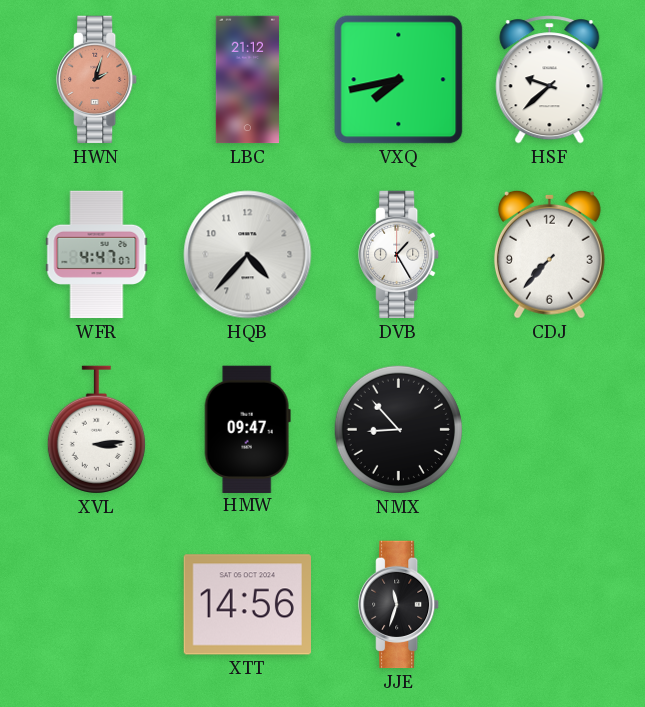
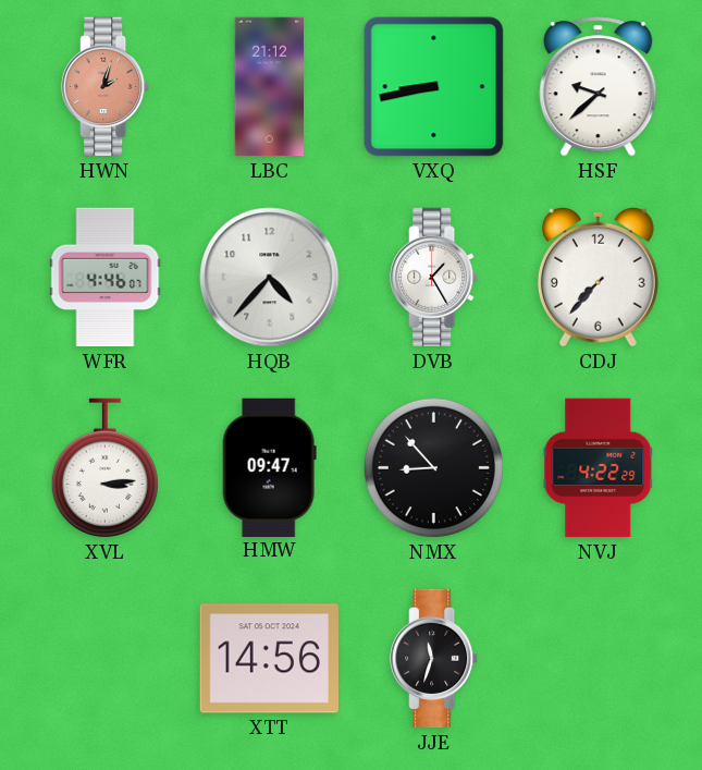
VXQ: 7:43 -> 8:43 (434, 87)
WFR: 4:47 -> 4:46 (106, 278)
NVJ: none -> 4:22 (599, 468)
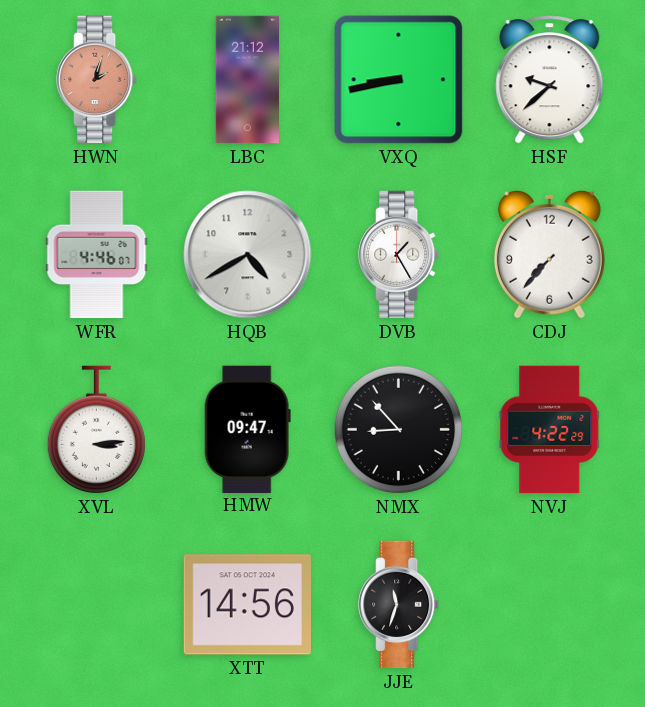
HQB: 4:37 -> 4:40 (248, 255)
